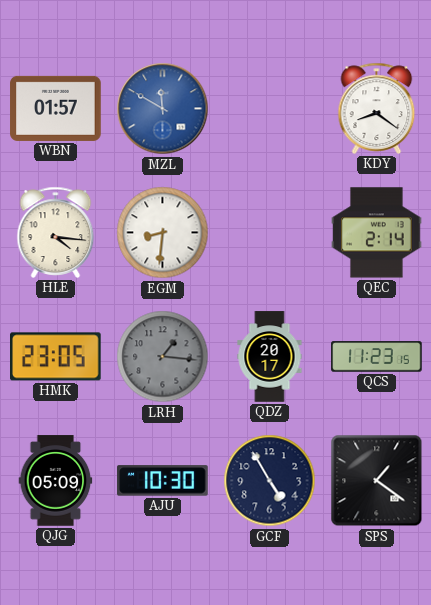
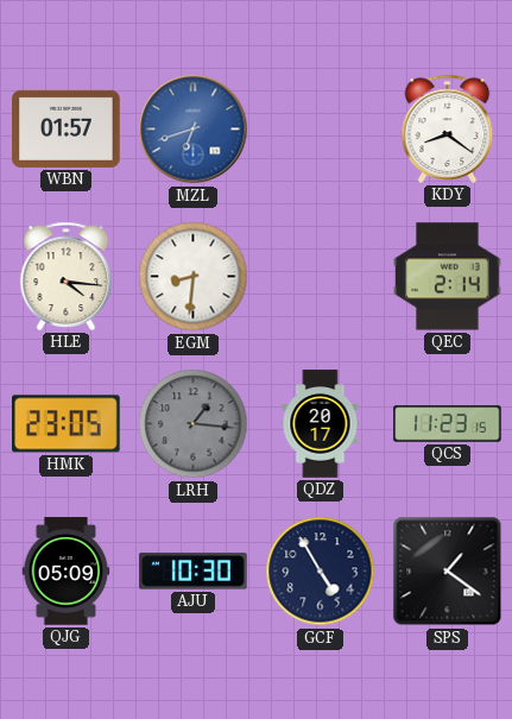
MZL: 11:50 -> 6:42 (194, 130)
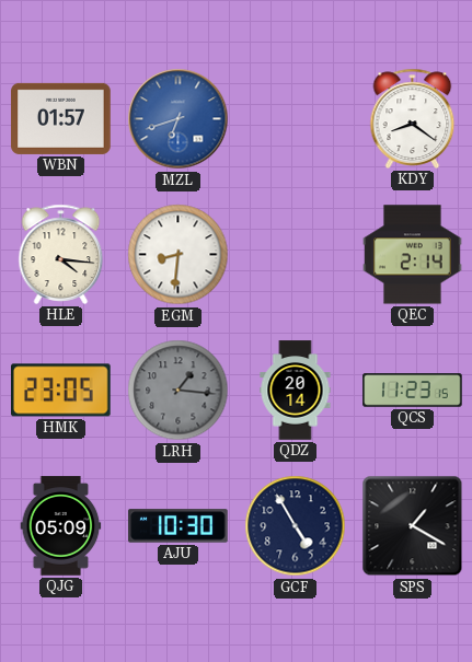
QDZ: 20:17 -> 20:14 (296, 391)
SPS: 1:21 -> 1:20 (413, 526)
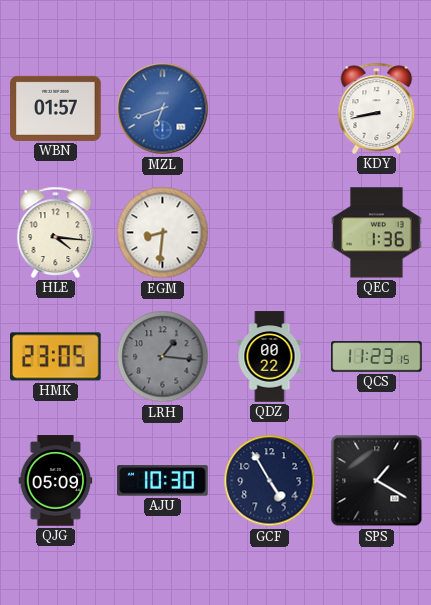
KDY: 8:21 -> 8:43 (377, 108)
QEC: 2:14 -> 1:36 (377, 233)
QDZ: 20:14 -> 00:22 (270, 357)
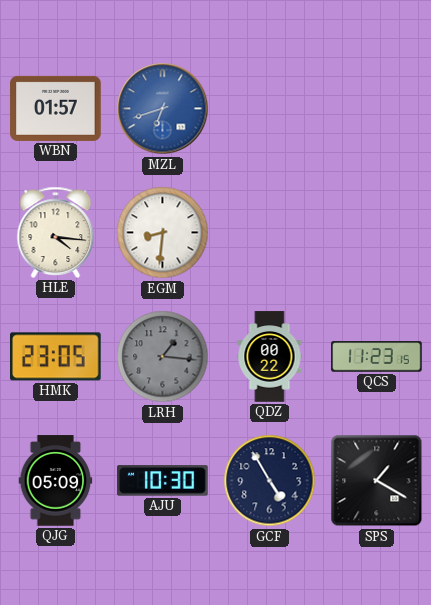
KDY: 8:43 -> none (377, 108)
QEC: 1:36 -> none (377, 233)
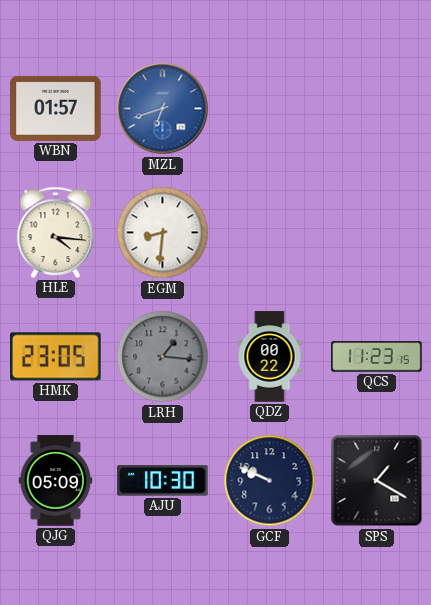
GCF: 4:55 -> 9:49 (270, 481)
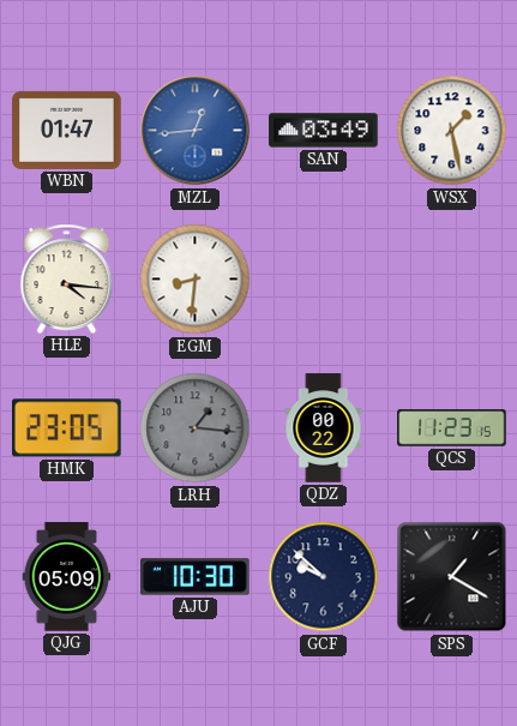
WBN: 01:57 -> 01:47 (67, 130)
MZL: 6:42 -> 12:44 (196, 131)
SAN: none -> 03:49 (324, 131)
WSX: none -> 1:28 (452, 131)
GCF: 9:49 -> 9:52 (324, 577)
